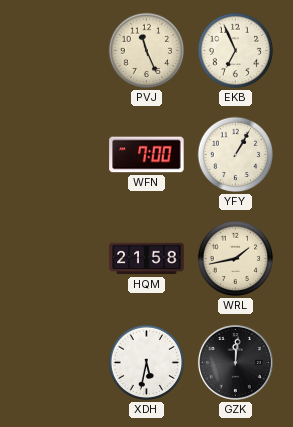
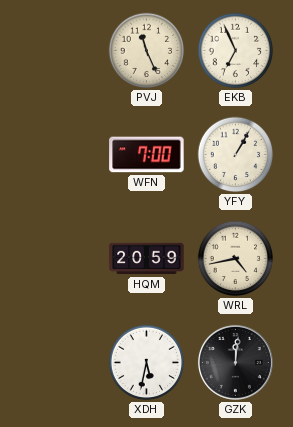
HQM: 21:58 -> 20:59 (147, 259)
WRL: 1:43 -> 4:43 (236, 259)
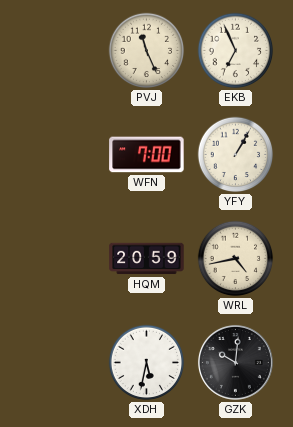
GZK: 12:01 -> 10:01 (235, 362)
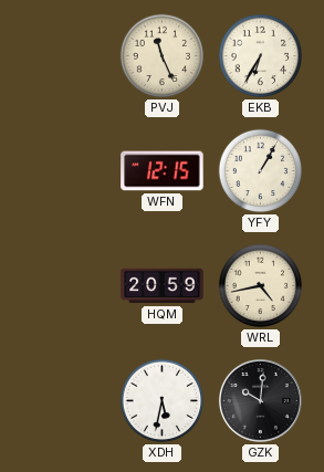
EKB: 6:56 -> 6:35 (261, 56)
WFN: 7:00 -> 12:15 (163, 171)
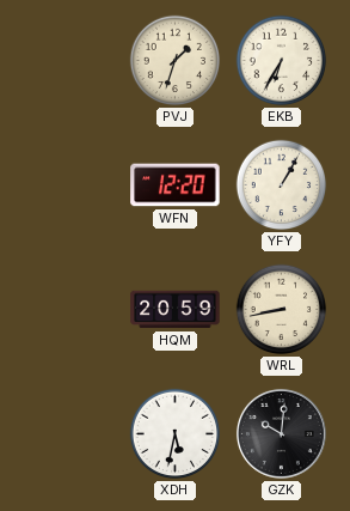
PVJ: 11:26 -> 1:33 (176, 61)
WFN: 12:15 -> 12:20 (176, 185)
WRL: 4:43 -> 8:43 (282, 310)
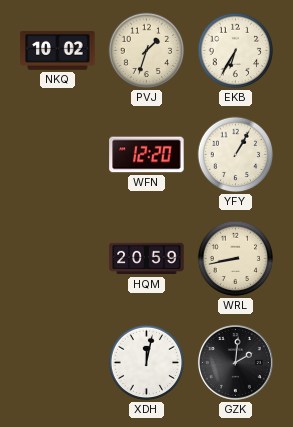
NKQ: none -> 10:02 (58, 50)
XDH: 5:32 -> 12:02 (147, 363)
GZK: 10:01 -> 2:01 (235, 362)
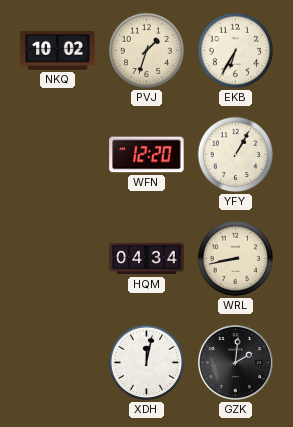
HQM: 20:59 -> 04:34 (147, 259)
